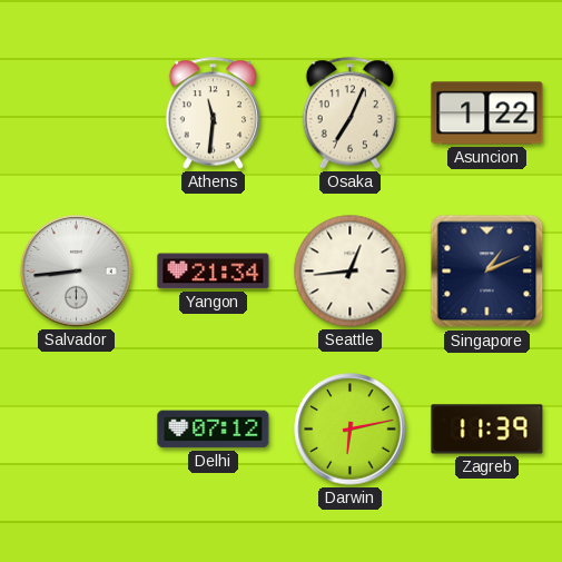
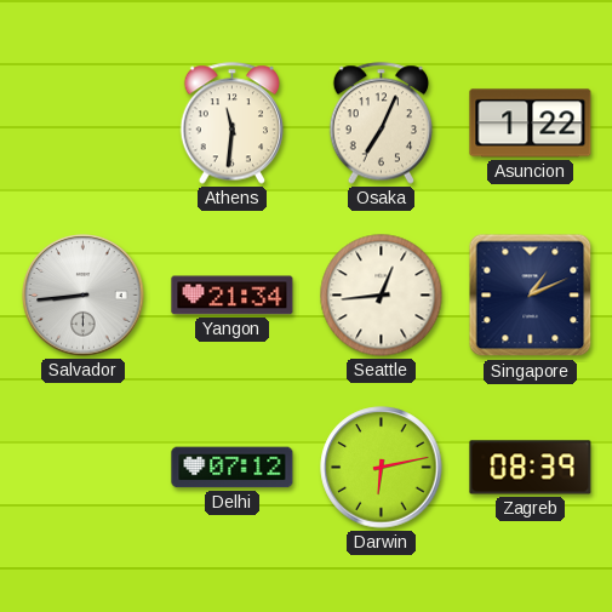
Zagreb: 11:39 -> 08:39 (531, 468)
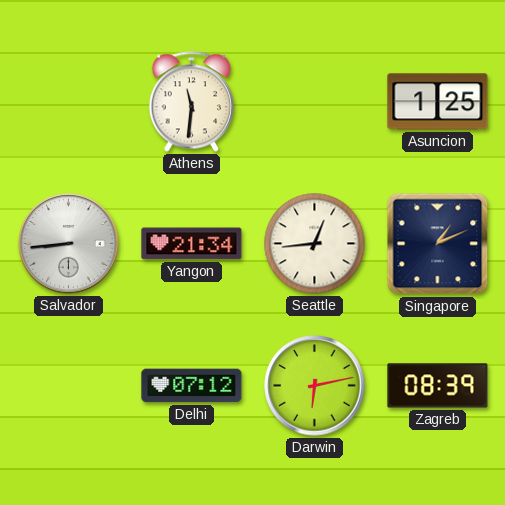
Osaka: 7:04 -> none (382, 124)
Asuncion: 1:22 -> 1:25 (438, 102)
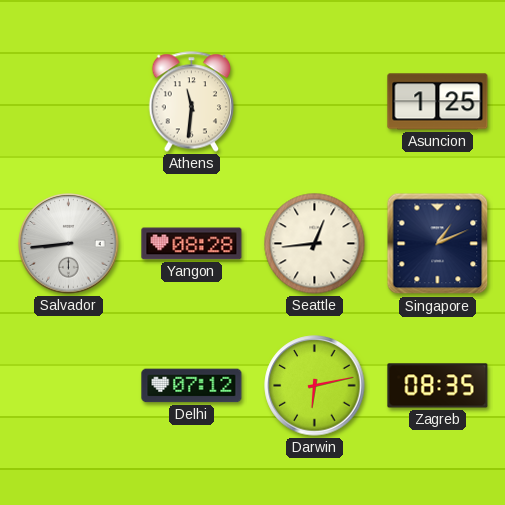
Yangon: 21:34 -> 08:28 (192, 244)
Zagreb: 08:39 -> 08:35 (438, 386)
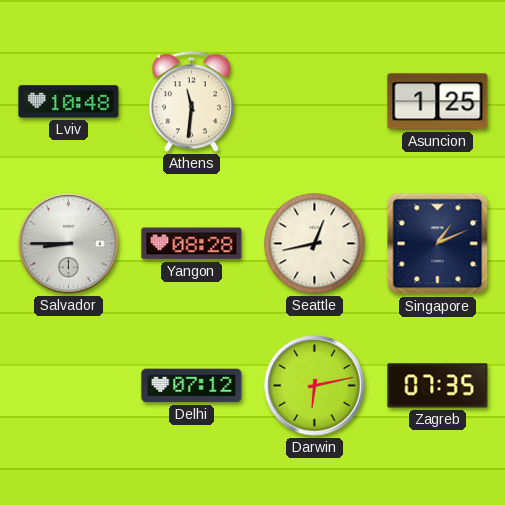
Lviv: none -> 10:48 (69, 102)
Salvador: 8:44 -> 8:45 (69, 244)
Seattle: 12:44 -> 12:43 (315, 244)
Zagreb: 08:35 -> 07:35 (438, 386)
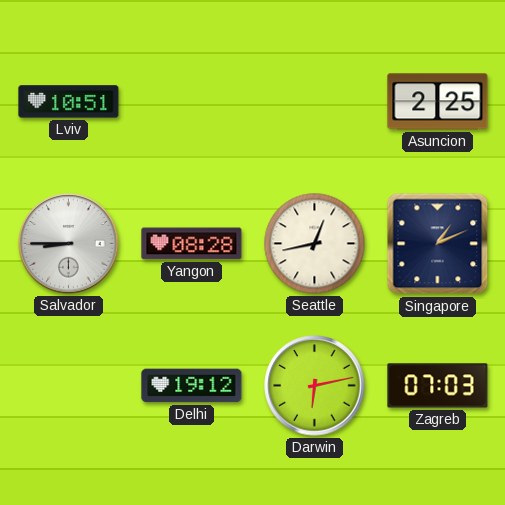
Lviv: 10:48 -> 10:51 (69, 102)
Athens: 11:31 -> none (192, 102)
Asuncion: 1:25 -> 2:25 (438, 102)
Delhi: 07:12 -> 19:12 (192, 386)
Zagreb: 07:35 -> 07:03 (438, 386)
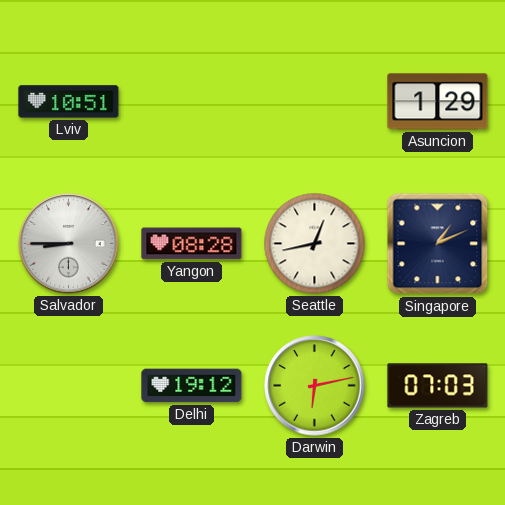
Asuncion: 2:25 -> 1:29 (438, 102)
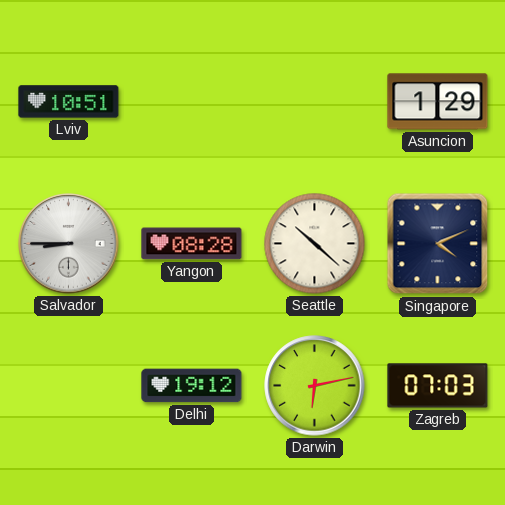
Seattle: 12:43 -> 10:22 (315, 244)
Singapore: 1:11 -> 4:11 (438, 244)
